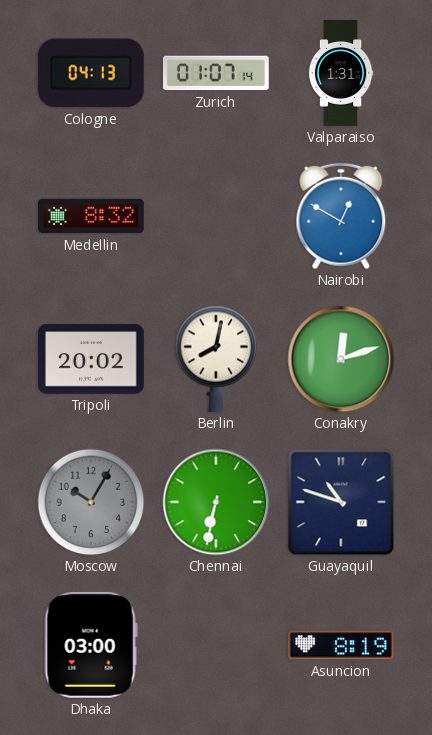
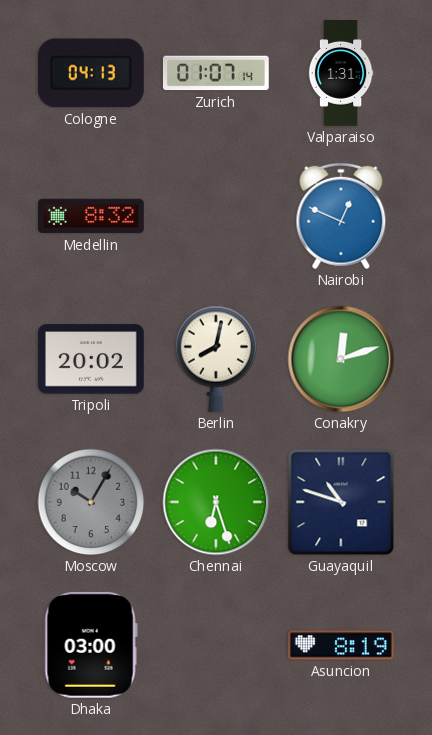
Nairobi: 12:50 -> 12:49 (341, 216)
Chennai: 6:32 -> 6:27 (216, 502)
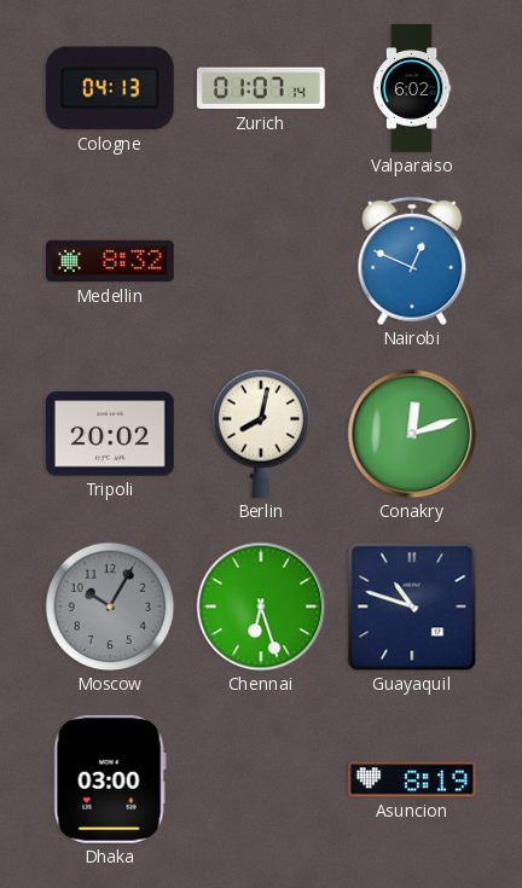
Valparaiso: 1:31 -> 6:02 (412, 88)
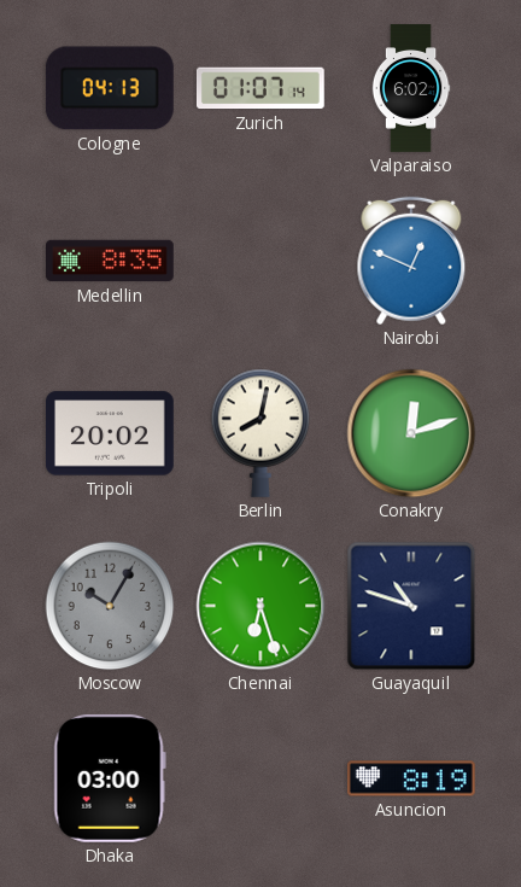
Medellin: 8:32 -> 8:35 (111, 261)
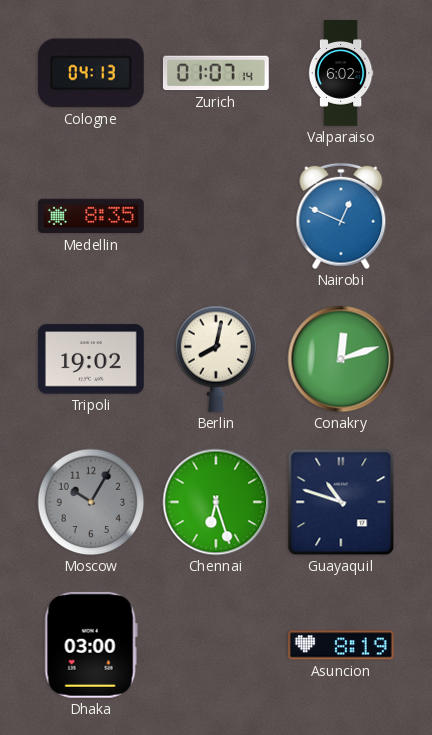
Tripoli: 20:02 -> 19:02 (91, 359)
